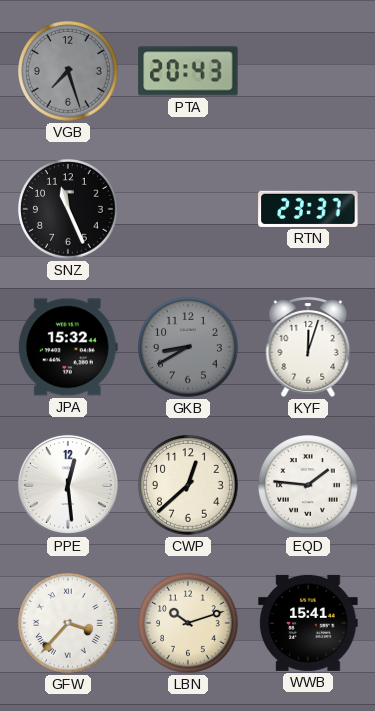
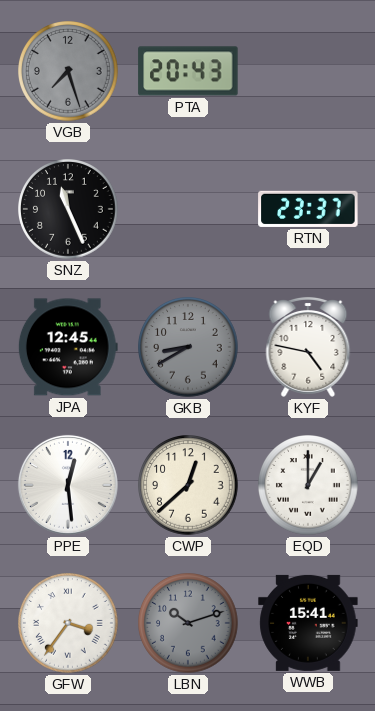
JPA: 15:32 -> 12:45 (68, 347)
KYF: 12:03 -> 4:47 (308, 347)
EQD: 1:46 -> 1:00 (309, 486)
GFW: 3:37 -> 3:36 (69, 624)
LBN dial: cream -> grey (189, 624)
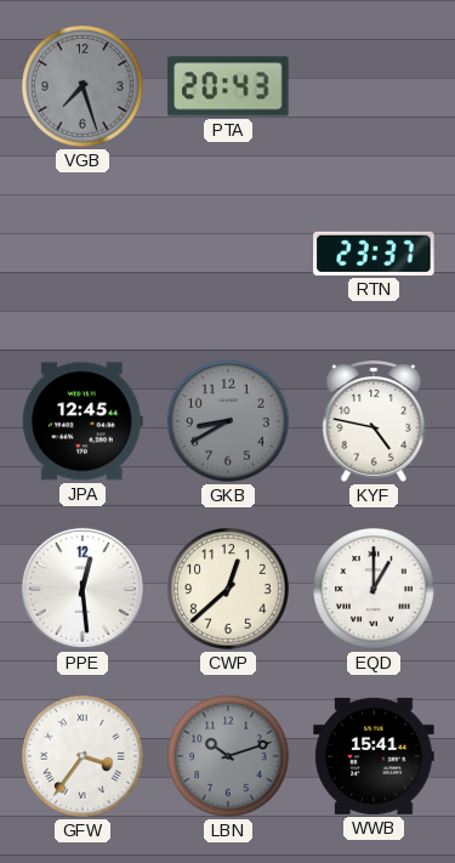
SNZ: 11:26 -> none (69, 210)
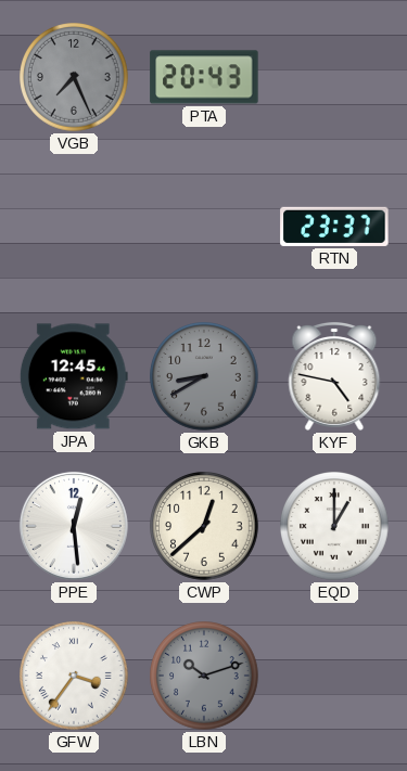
VGB: 7:27 -> 7:26 (75, 78)
WWB: 15:41 -> none (374, 756)
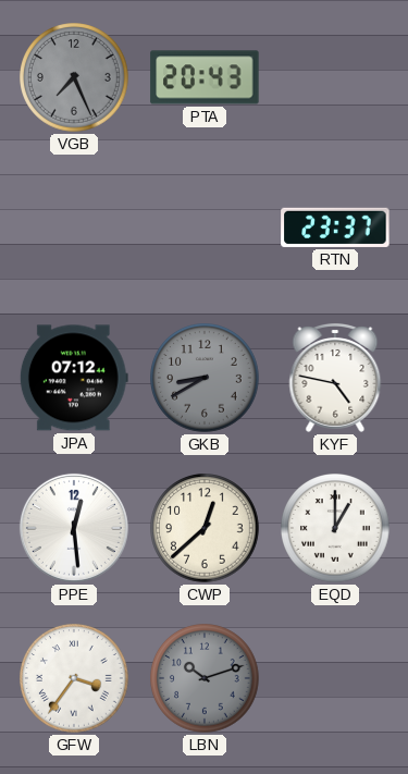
JPA: 12:45 -> 07:12 (74, 378)
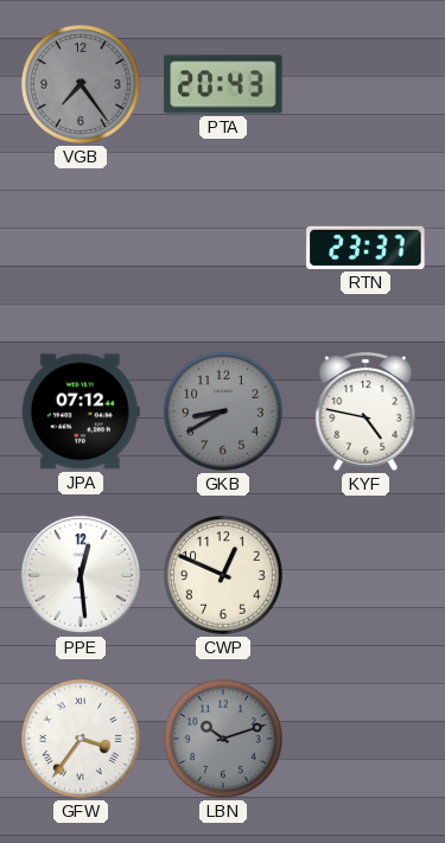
VGB: 7:26 -> 7:24 (82, 85)
CWP: 12:38 -> 12:49 (224, 576)
EQD: 1:00 -> none (336, 529)
